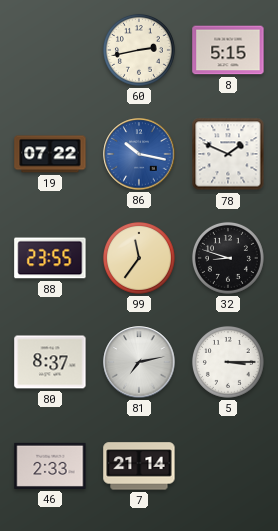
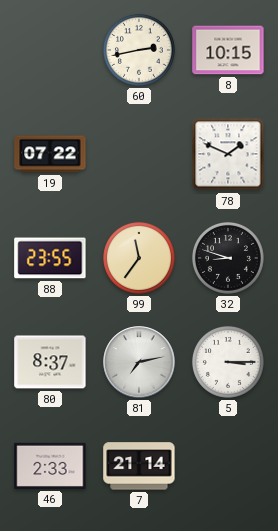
8: 5:15 -> 10:15 (228, 50)
86: 10:17 -> none (139, 154)
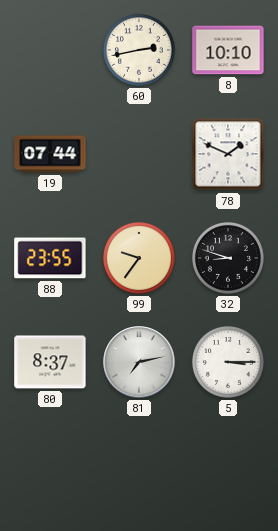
8: 10:15 -> 10:10 (228, 50)
19: 07:22 -> 07:44 (50, 154)
99: 11:36 -> 9:36 (139, 258)
46: 2:33 -> none (50, 466)
7: 21:14 -> none (139, 466)
